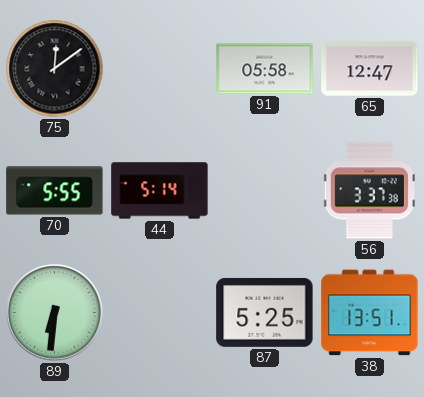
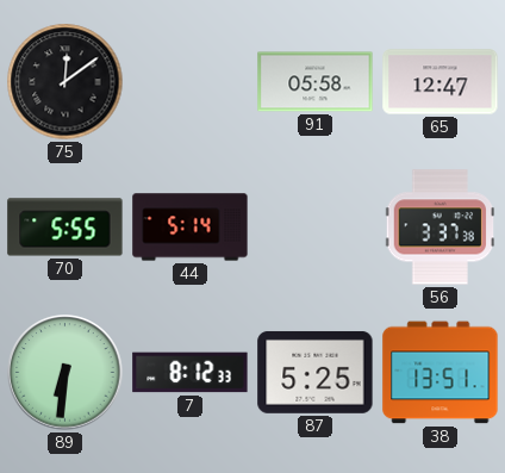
7: none -> 8:12 (191, 373)
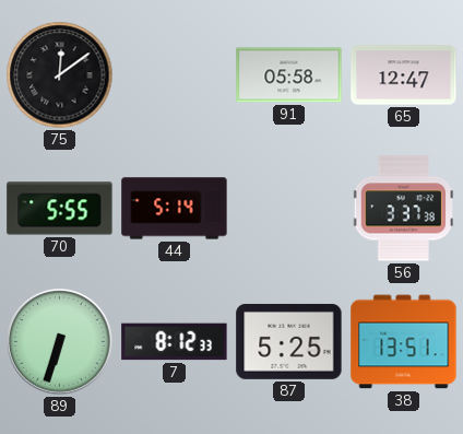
89: 6:31 -> 6:33 (60, 342)
